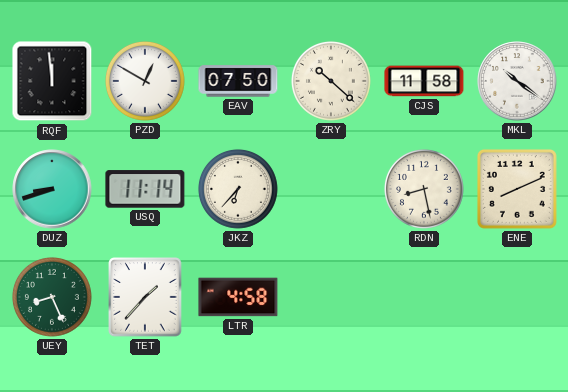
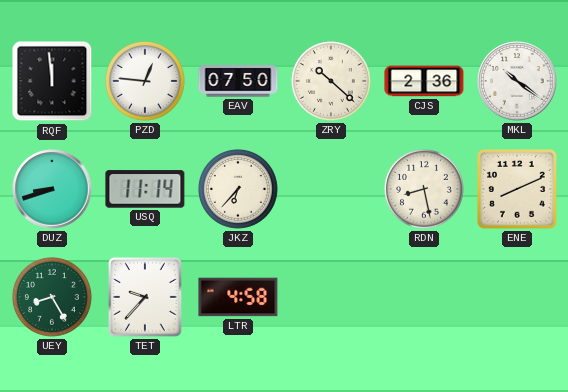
PZD: 12:50 -> 12:46 (145, 81)
CJS: 11:58 -> 2:36 (424, 81)
UEY: 8:26 -> 8:25 (52, 297)
TET: 1:37 -> 9:37 (145, 297)
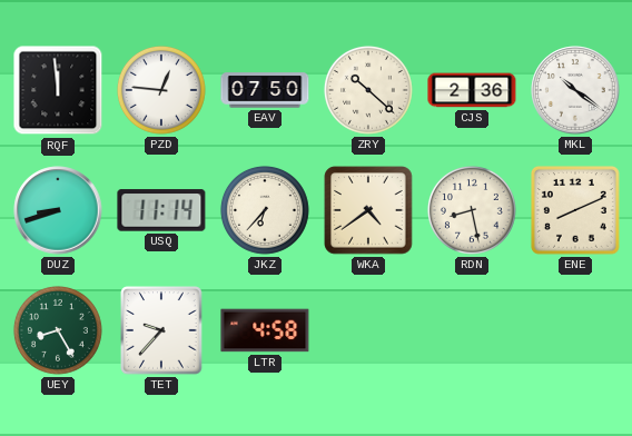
WKA: none -> 4:39 (368, 210)
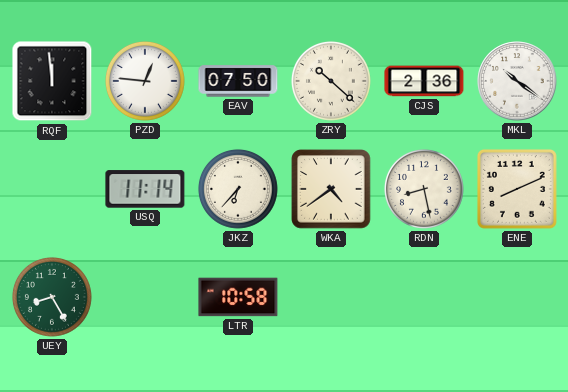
DUZ: 8:42 -> none (58, 210)
TET: 9:37 -> none (161, 330)
LTR: 4:58 -> 10:58 (238, 297)
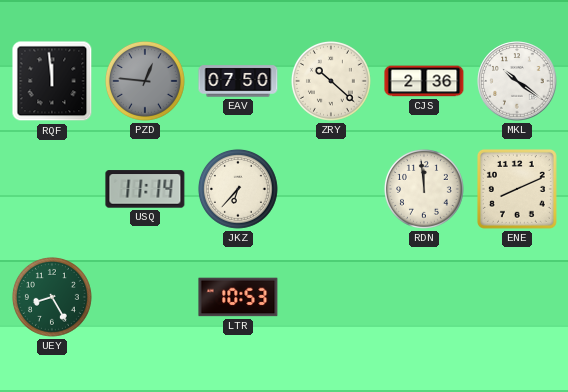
PZD dial: white -> grey (145, 81)
WKA: 4:39 -> none (331, 189)
RDN: 8:28 -> 11:59 (424, 189)
LTR: 10:58 -> 10:53 (238, 297)
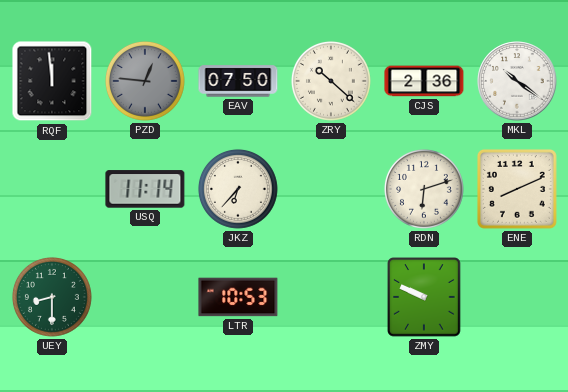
RDN: 11:59 -> 6:12 (424, 189)
UEY: 8:25 -> 8:30 (52, 297)
ZMY: none -> 9:49 (424, 297)
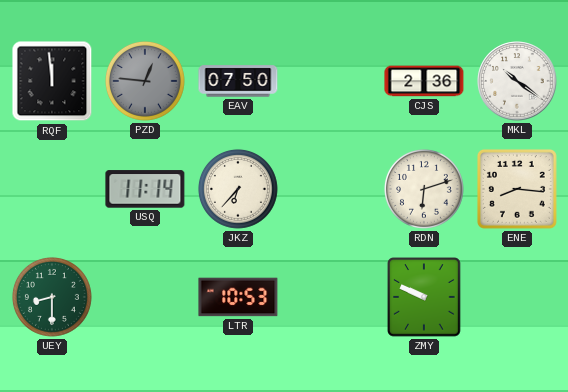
ZRY: 10:22 -> none (331, 81)
ENE: 8:11 -> 8:16 (517, 189)
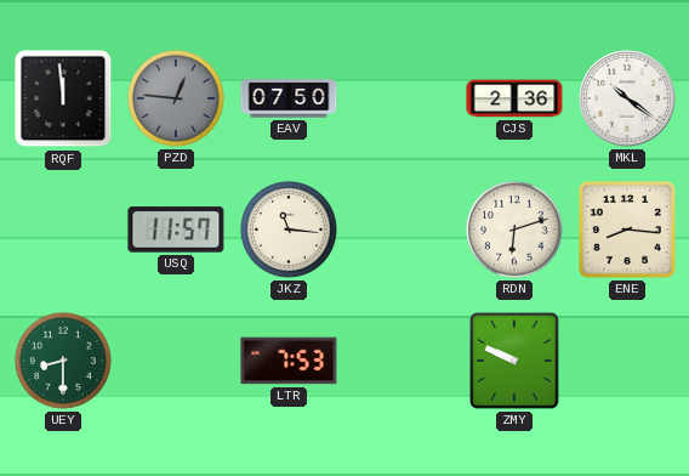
USQ: 11:14 -> 11:57 (176, 229)
JKZ: 6:37 -> 11:16 (289, 229)
LTR: 10:53 -> 7:53 (289, 361)
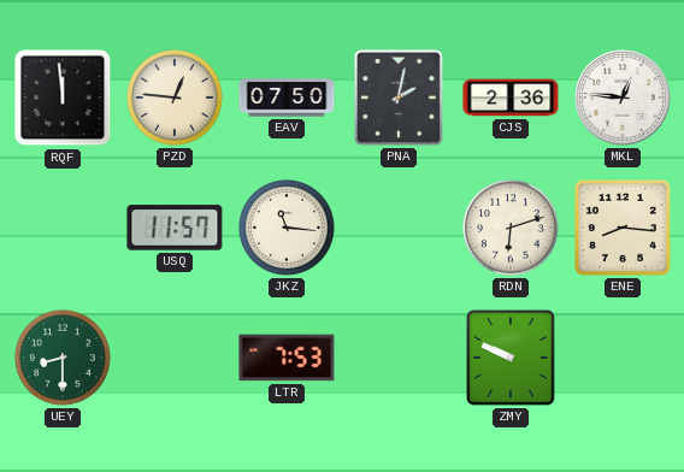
PZD dial: grey -> cream (175, 98)
PNA: none -> 2:02 (399, 98)
MKL: 10:21 -> 12:46 (623, 98)
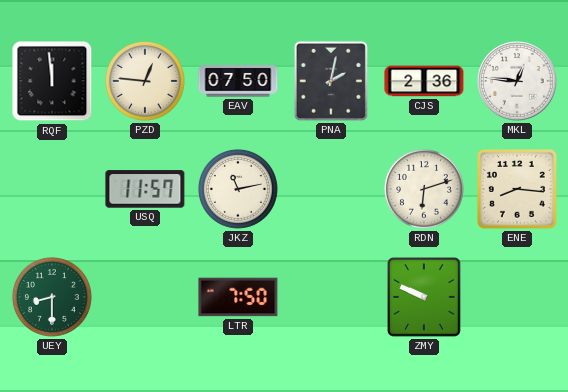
JKZ: 11:16 -> 11:13 (238, 189)
LTR: 7:53 -> 7:50 (238, 297)
